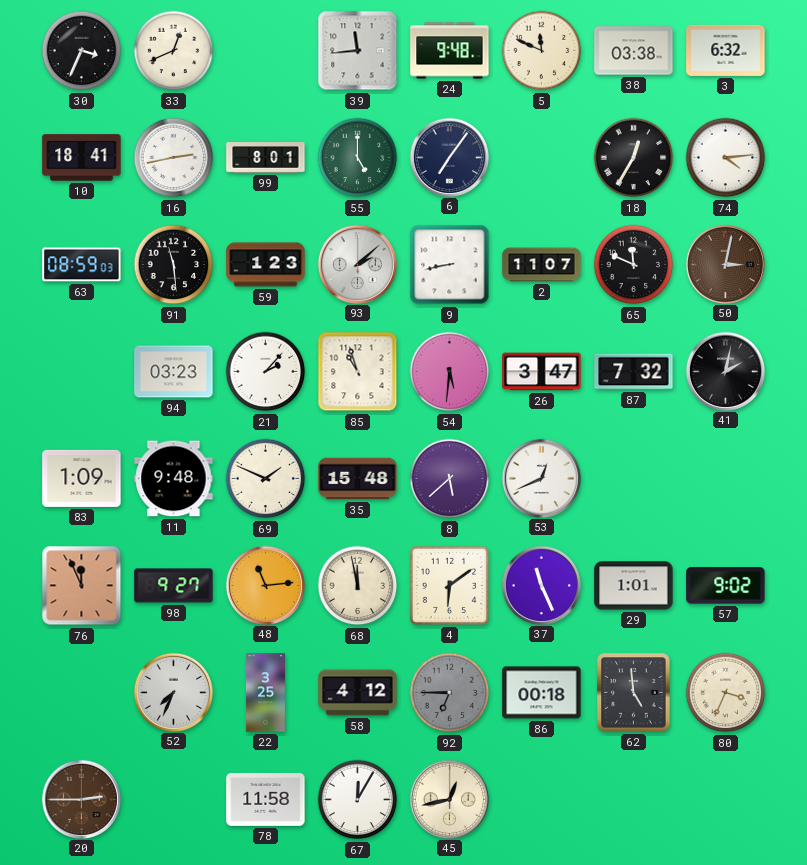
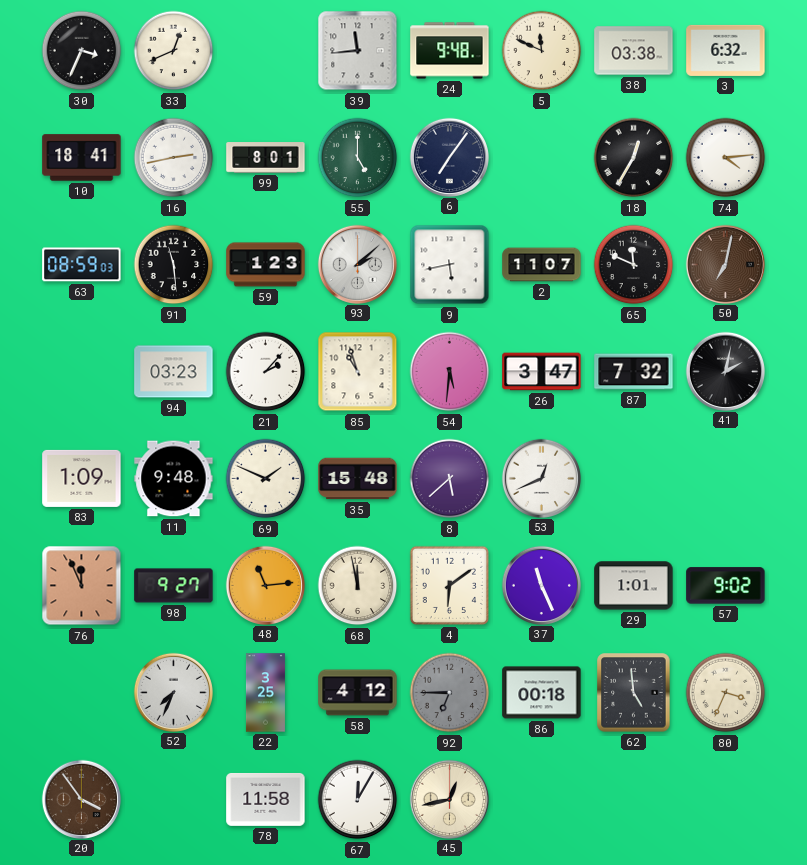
9: 8:43 -> 5:43 (450, 265)
50: 3:02 -> 7:02 (725, 264)
20: 2:45 -> 3:54 (81, 799)
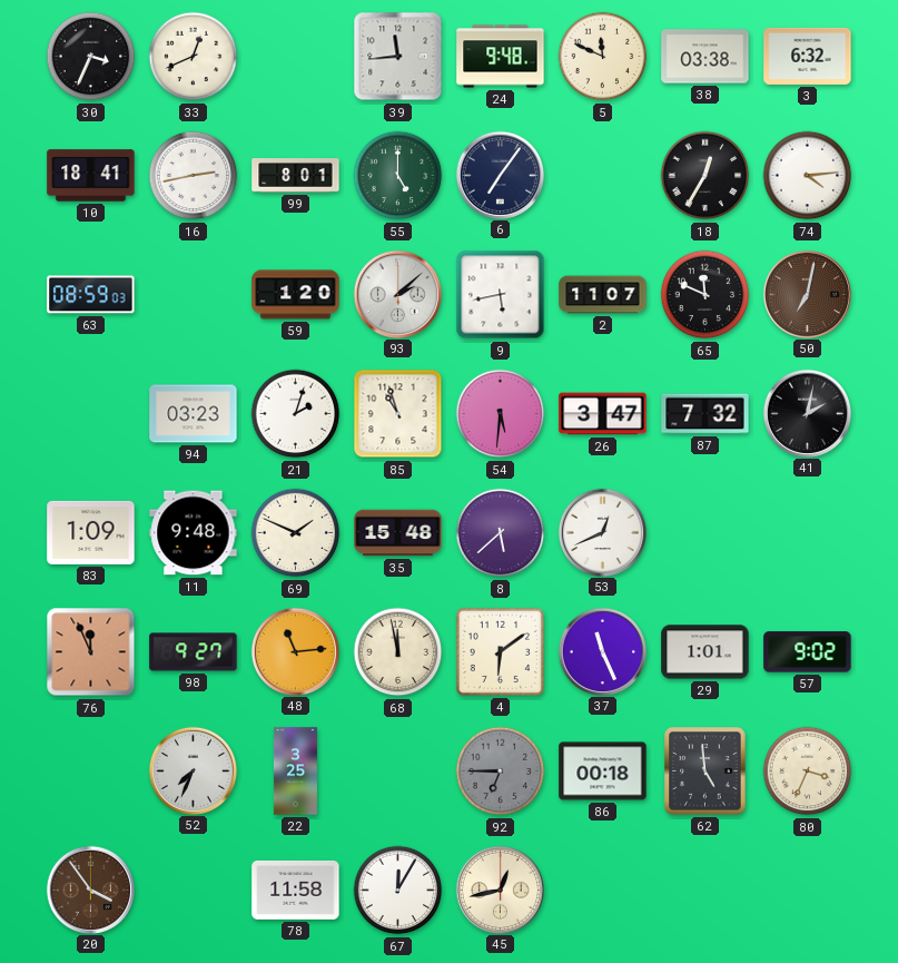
91: 11:29 -> none (174, 265)
59: 1:23 -> 1:20 (296, 295)
21: 2:07 -> 2:03 (296, 414)
58: 4:12 -> none (358, 693)
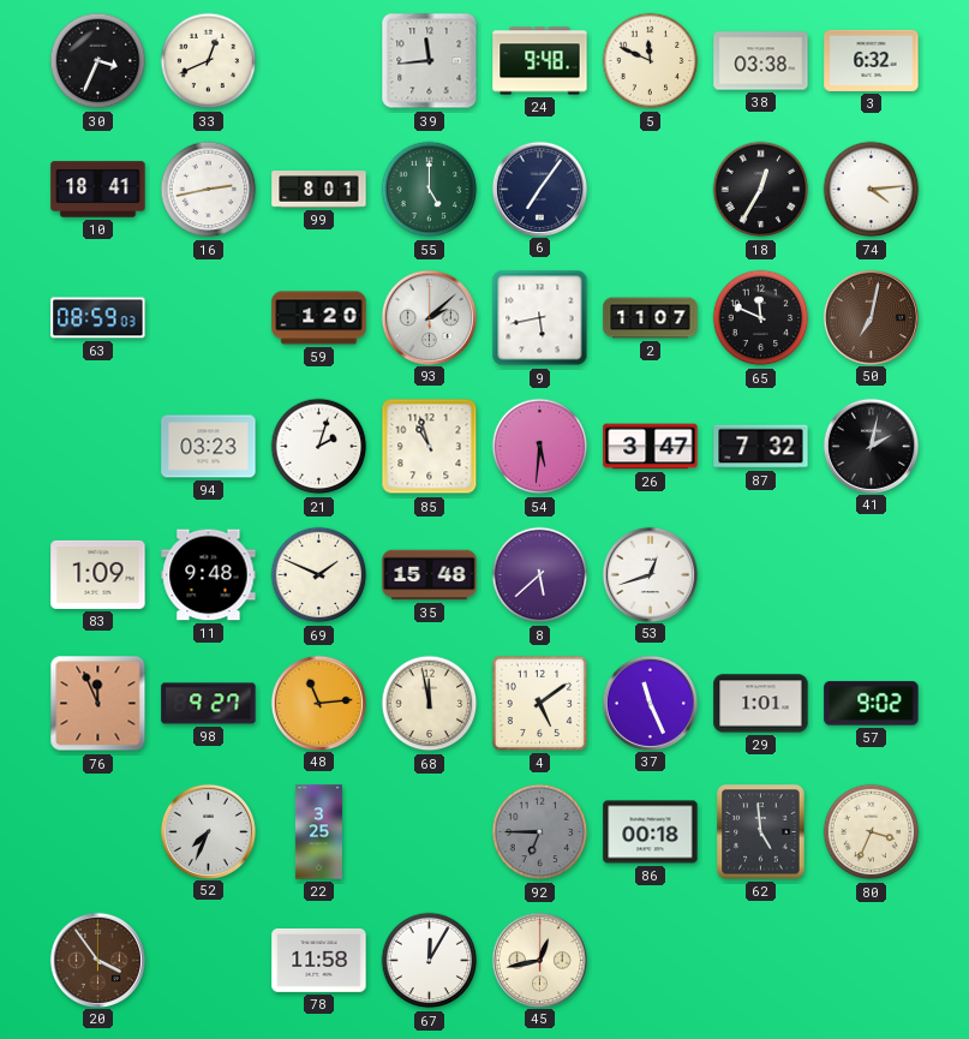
53: 12:41 -> 12:42 (650, 574)
4: 6:09 -> 5:09 (539, 703)
